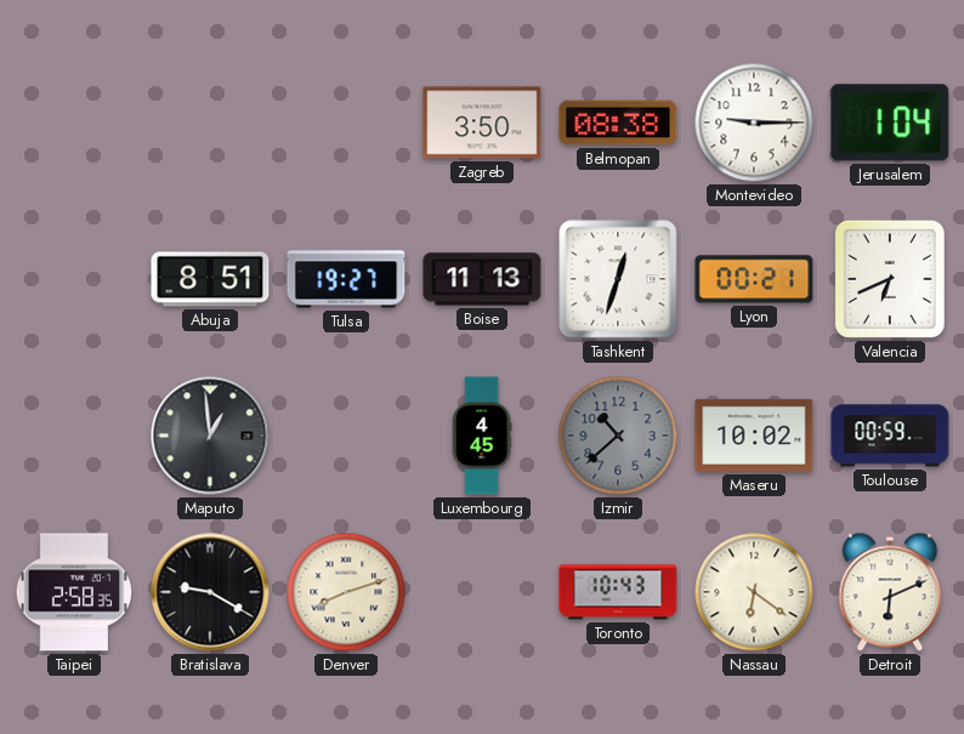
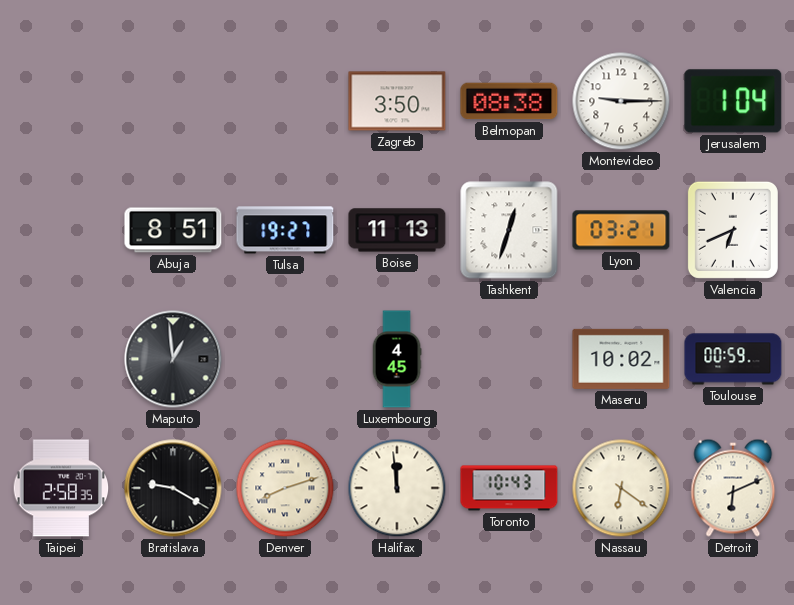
Lyon: 00:21 -> 03:21 (621, 230)
Izmir: 10:38 -> none (618, 436)
Halifax: none -> 11:59 (397, 488)
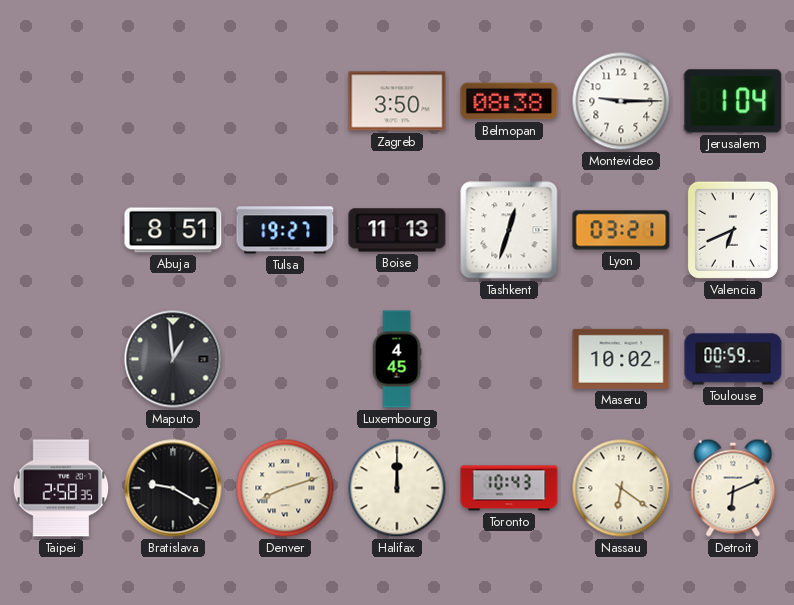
Halifax: 11:59 -> 12:00 (397, 488)
